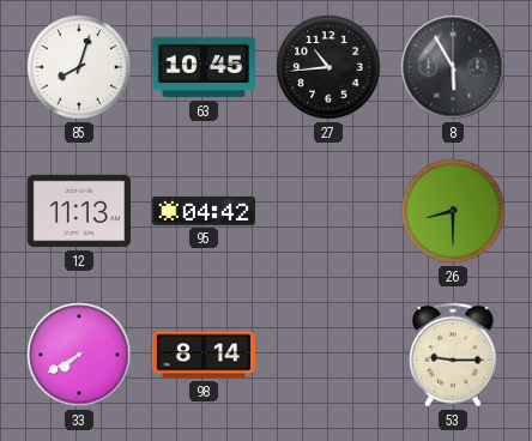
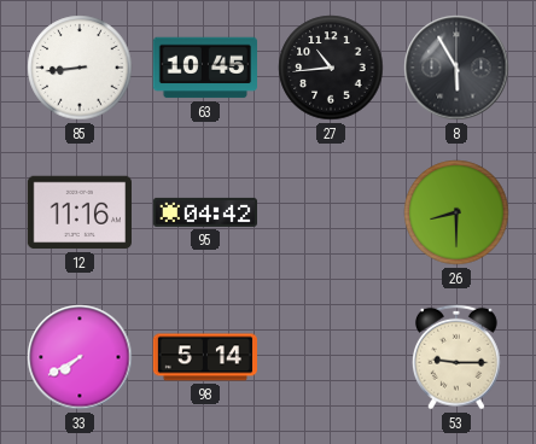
85: 8:03 -> 8:44 (80, 68)
12: 11:13 -> 11:16 (78, 212)
98: 8:14 -> 5:14 (204, 357)
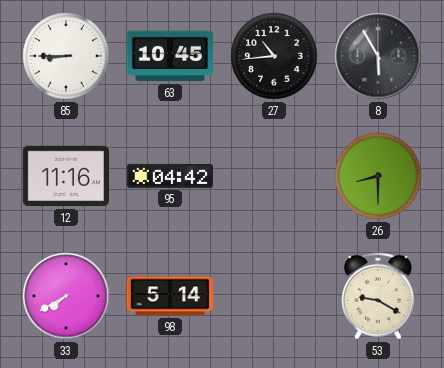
85: 8:44 -> 8:45 (66, 56)
53: 9:15 -> 9:20 (378, 296)
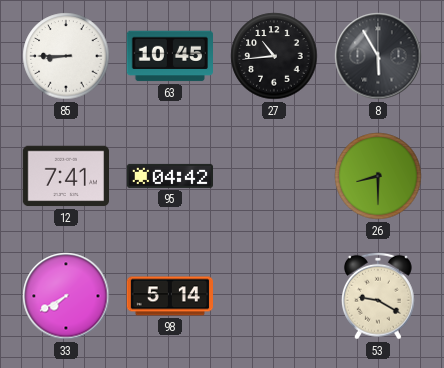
12: 11:16 -> 7:41 (65, 176)
